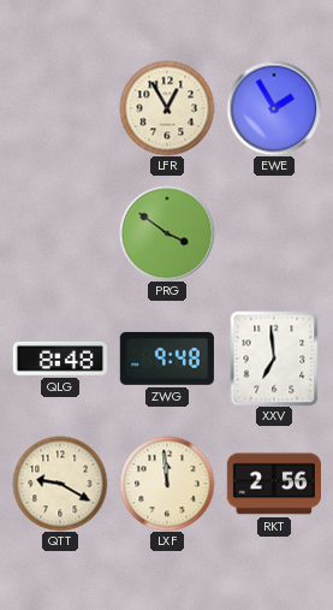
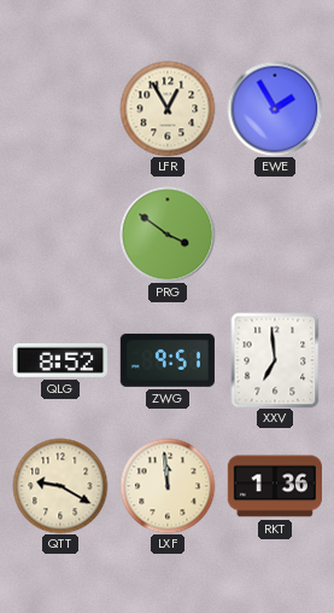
QLG: 8:48 -> 8:52 (60, 360)
ZWG: 9:48 -> 9:51 (168, 360)
RKT: 2:56 -> 1:36 (275, 486)
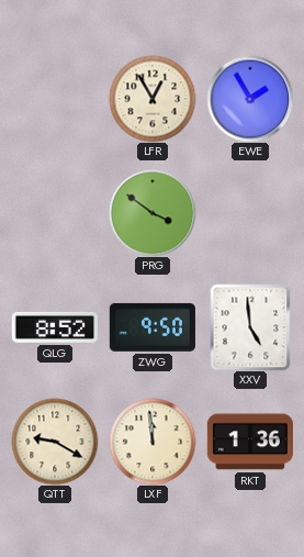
ZWG: 9:51 -> 9:50 (153, 327)
XXV: 6:59 -> 4:59 (250, 327)
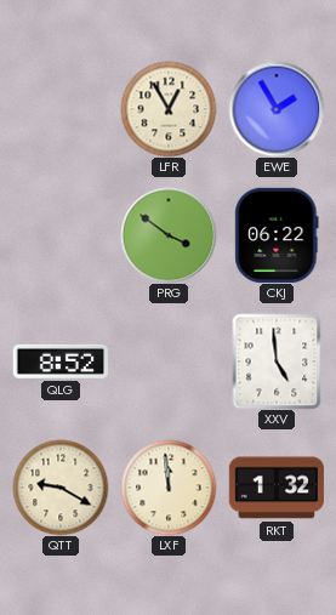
CKJ: none -> 06:22 (277, 235)
ZWG: 9:50 -> none (153, 327)
RKT: 1:36 -> 1:32 (277, 488)
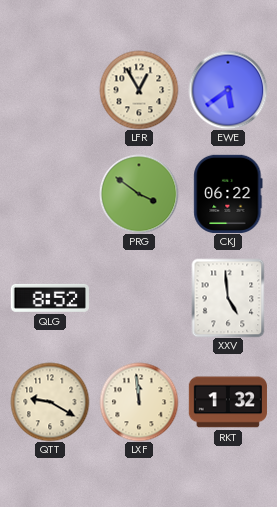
EWE: 1:55 -> 5:39 (228, 90)
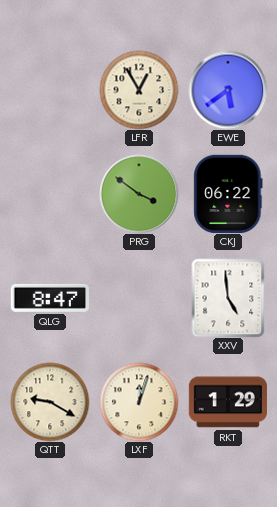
QLG: 8:52 -> 8:47 (50, 298)
LXF: 11:59 -> 12:03 (139, 402)
RKT: 1:32 -> 1:29 (228, 402)
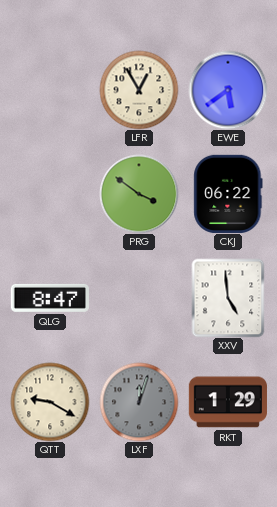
LXF dial: cream -> grey (139, 402)
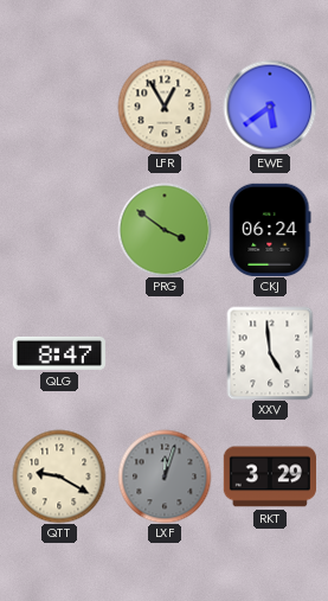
CKJ: 06:22 -> 06:24 (270, 230)
RKT: 1:29 -> 3:29 (270, 477)
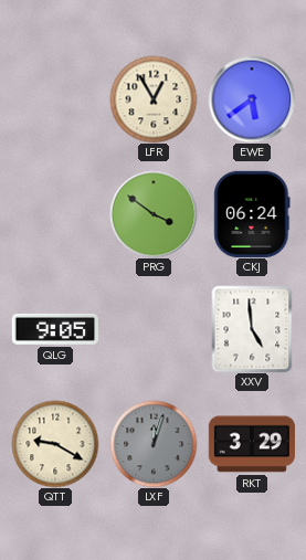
QLG: 8:47 -> 9:05 (55, 329)
